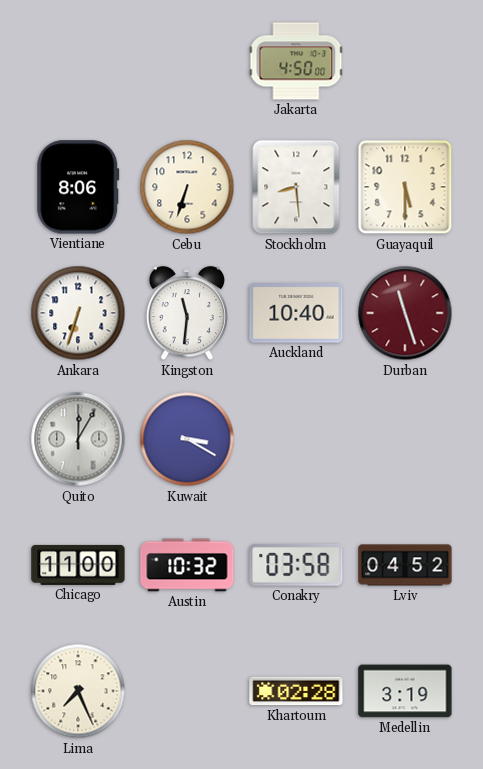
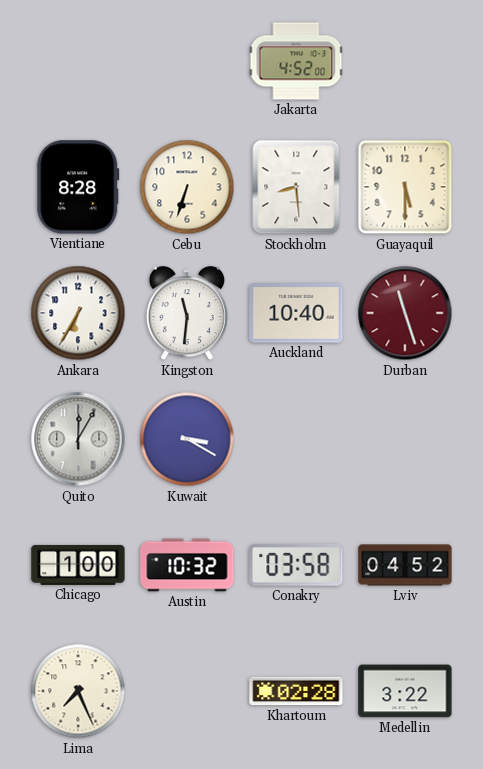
Jakarta: 4:50 -> 4:52 (296, 61)
Vientiane: 8:06 -> 8:28 (78, 187)
Ankara: 6:33 -> 6:35 (78, 313)
Chicago: 11:00 -> 1:00 (78, 565)
Medellin: 3:19 -> 3:22 (405, 691)
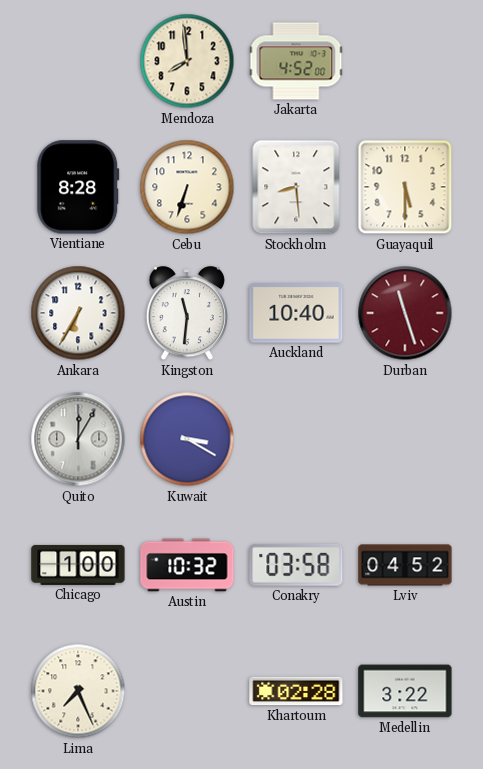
Mendoza: none -> 7:59 (187, 61)
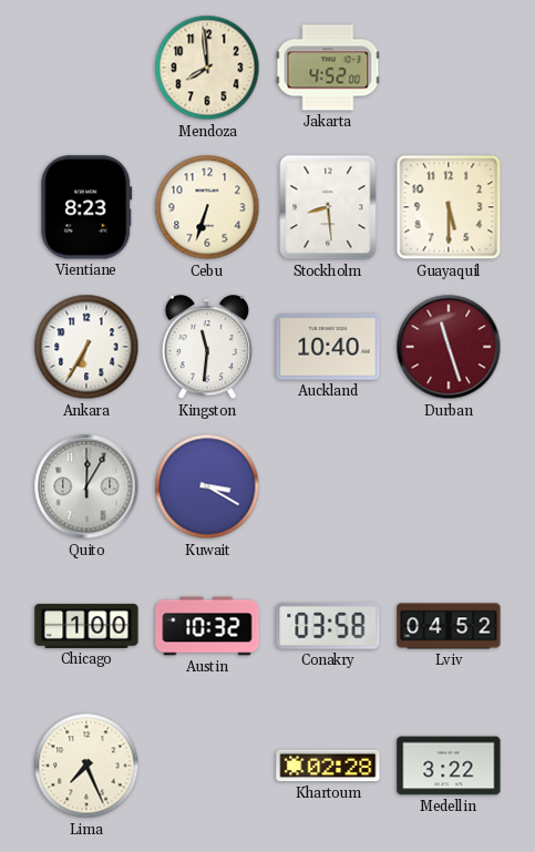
Vientiane: 8:28 -> 8:23 (86, 207)
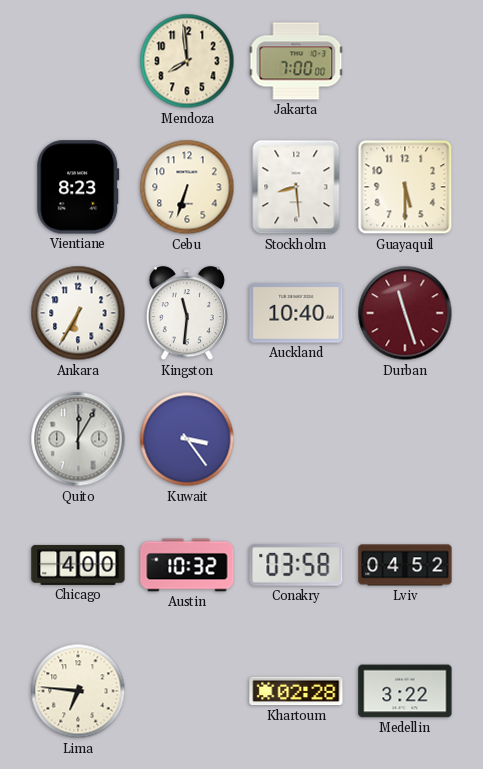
Jakarta: 4:52 -> 7:00 (296, 61)
Kuwait: 3:20 -> 3:24 (187, 439)
Chicago: 1:00 -> 4:00 (78, 565)
Lima: 7:26 -> 6:46 (78, 691)
